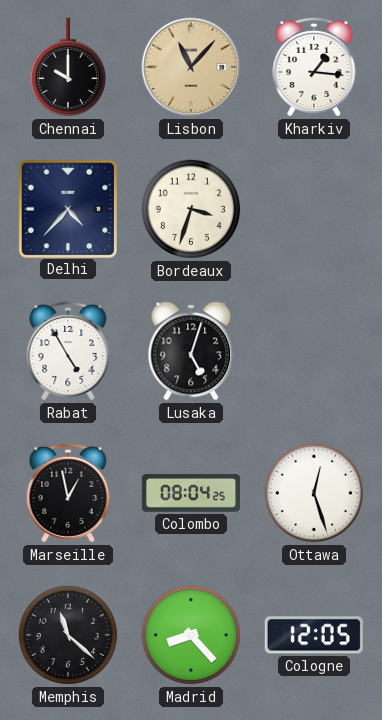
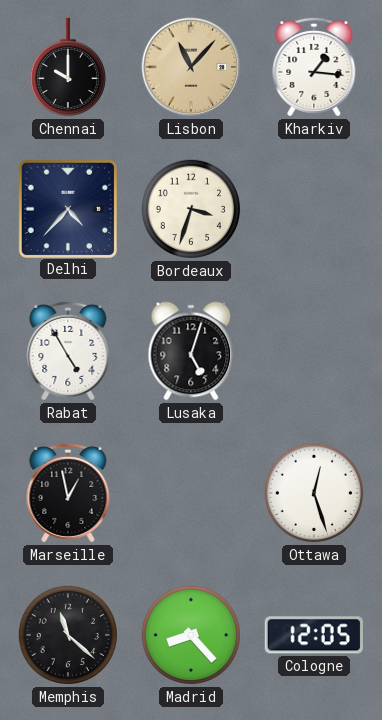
Colombo: 08:04 -> none (191, 493)
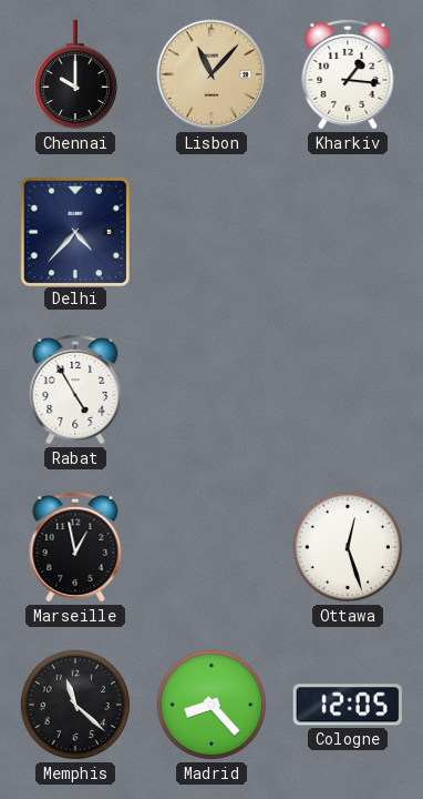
Bordeaux: 3:33 -> none (191, 209)
Lusaka: 5:03 -> none (191, 351)
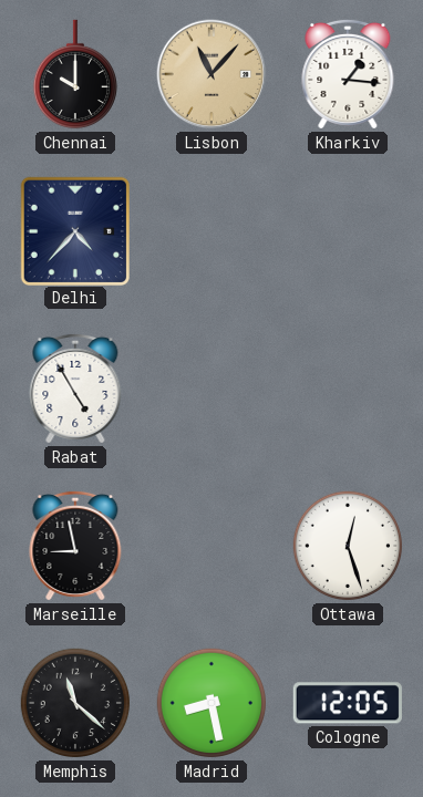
Marseille: 12:58 -> 8:58 (75, 546)
Madrid: 8:23 -> 8:28 (211, 703)
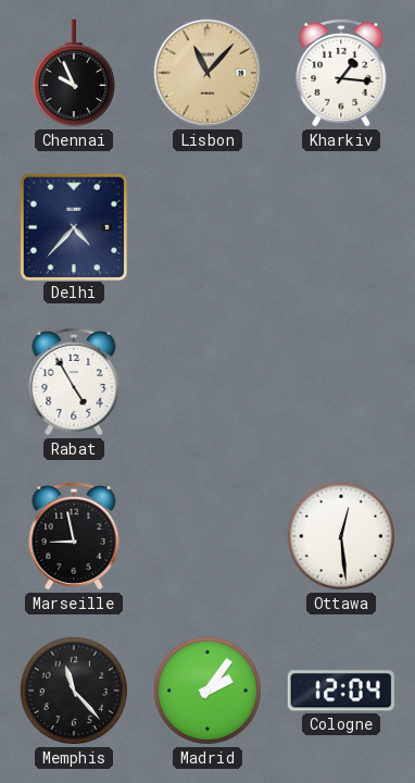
Chennai: 10:00 -> 9:56 (73, 73)
Ottawa: 12:27 -> 12:29 (341, 536)
Memphis: 11:22 -> 11:23 (74, 691)
Madrid: 8:28 -> 2:06 (207, 691)
Cologne: 12:05 -> 12:04 (341, 691)
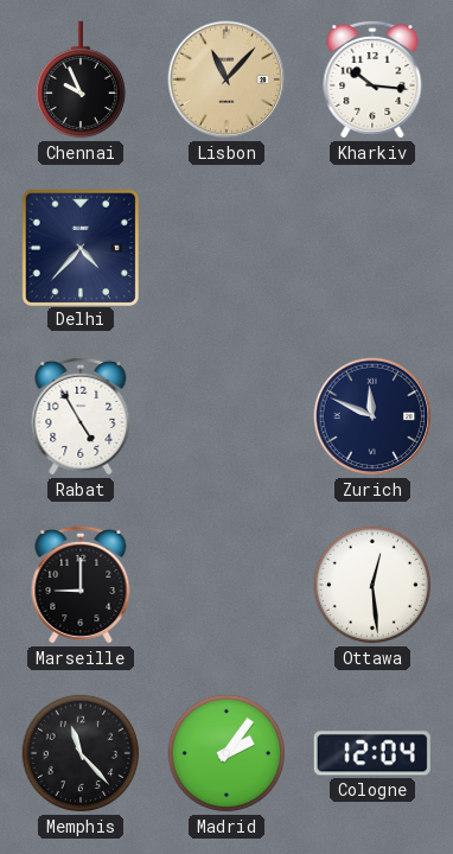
Kharkiv: 1:16 -> 10:16 (372, 79)
Zurich: none -> 11:49 (372, 416)
Marseille: 8:58 -> 9:00 (81, 585)
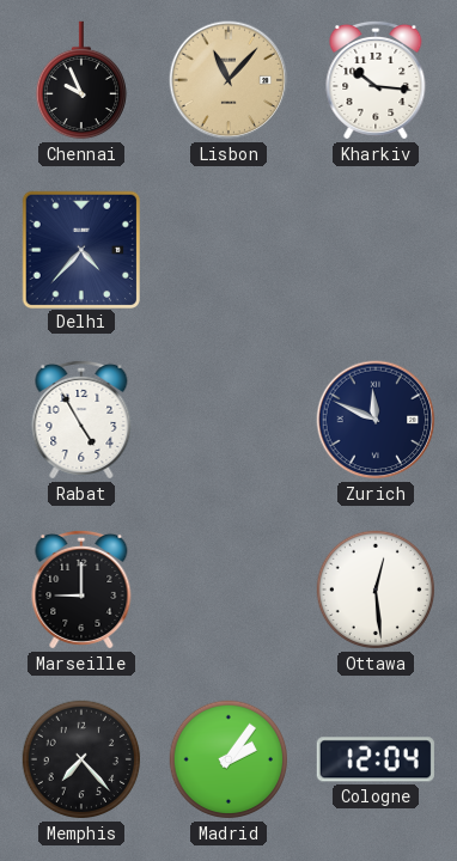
Memphis: 11:23 -> 7:23 (81, 759)
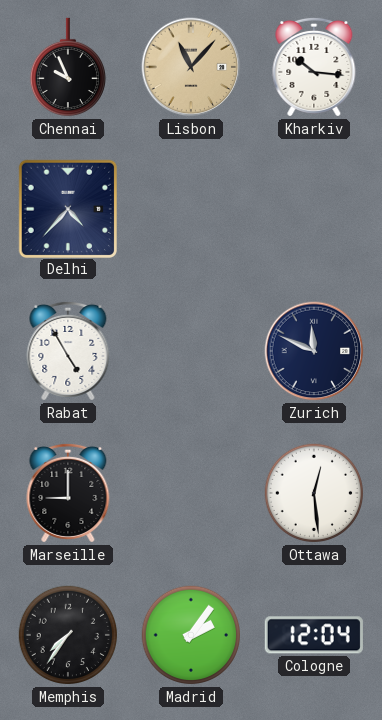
Memphis: 7:23 -> 7:36 (68, 635)
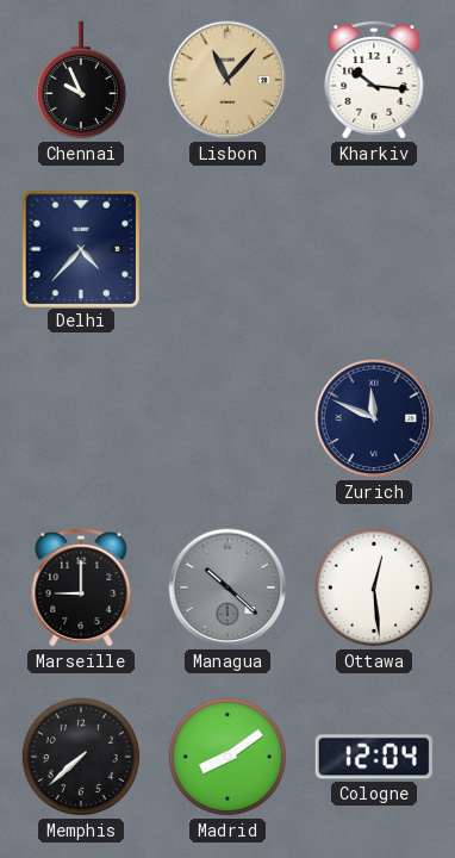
Rabat: 4:55 -> none (68, 351)
Managua: none -> 10:22 (227, 587)
Memphis: 7:36 -> 7:38 (81, 757)
Madrid: 2:06 -> 8:09 (227, 757)
